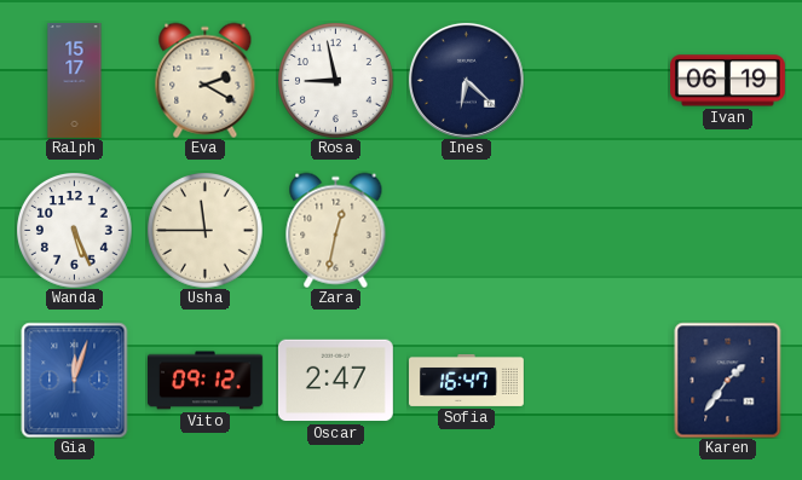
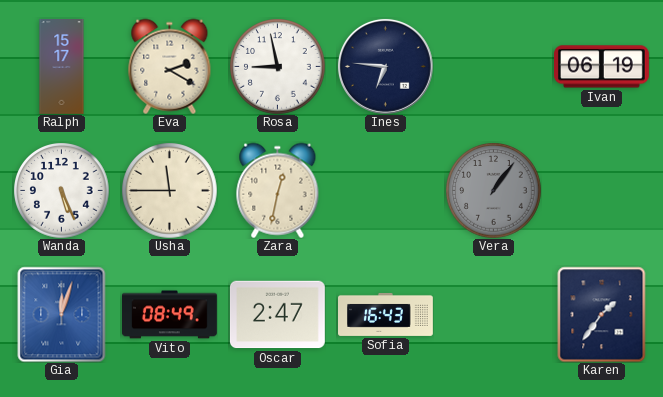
Ines: 6:22 -> 6:46 (385, 66)
Vera: none -> 1:06 (493, 190)
Vito: 09:12 -> 08:49 (170, 315)
Sofia: 16:47 -> 16:43 (386, 314)
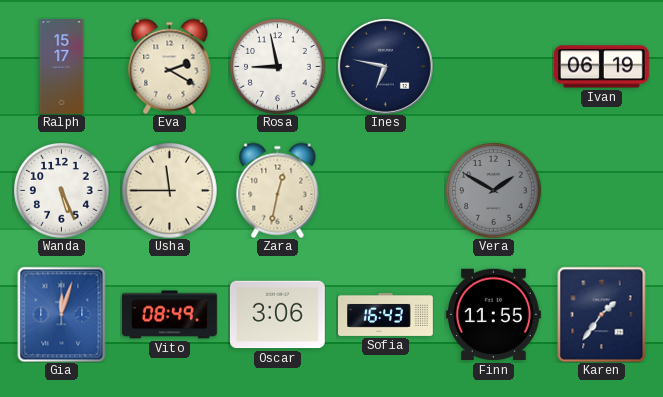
Ines: 6:46 -> 6:47 (385, 66)
Vera: 1:06 -> 1:50 (493, 190)
Oscar: 2:47 -> 3:06 (277, 315)
Finn: none -> 11:55 (493, 315)
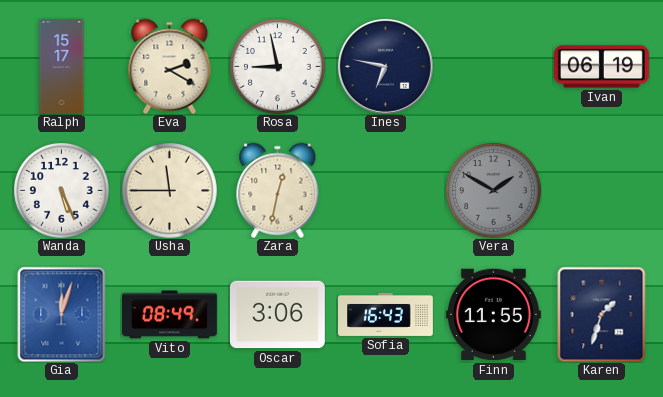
Karen: 1:36 -> 1:33 (602, 314)
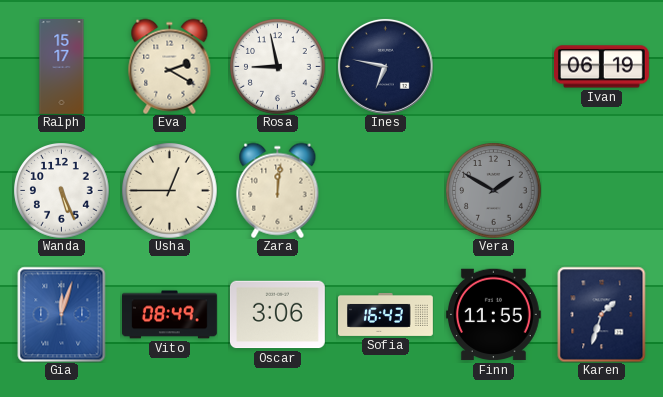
Usha: 11:45 -> 12:45 (169, 190)
Zara: 12:32 -> 12:01 (278, 190)
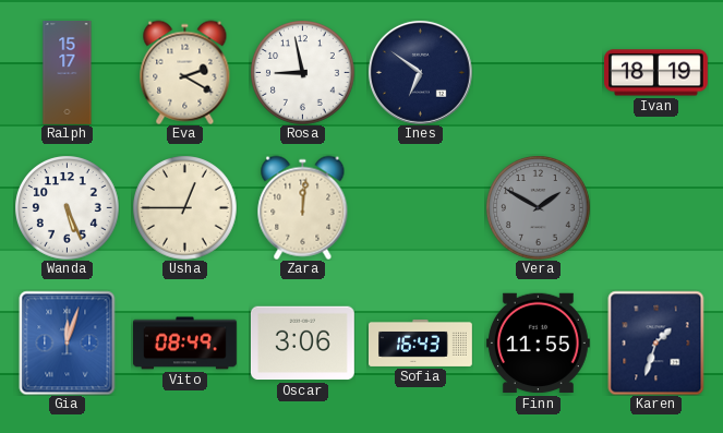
Ines: 6:47 -> 6:51 (420, 72)
Ivan: 06:19 -> 18:19 (656, 73)
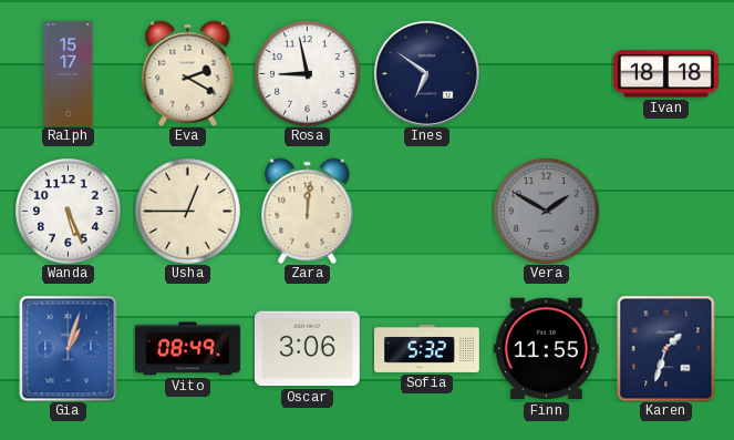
Ivan: 18:19 -> 18:18 (666, 74)
Gia: 12:03 -> 1:03 (69, 348)
Sofia: 16:43 -> 5:32 (427, 348)
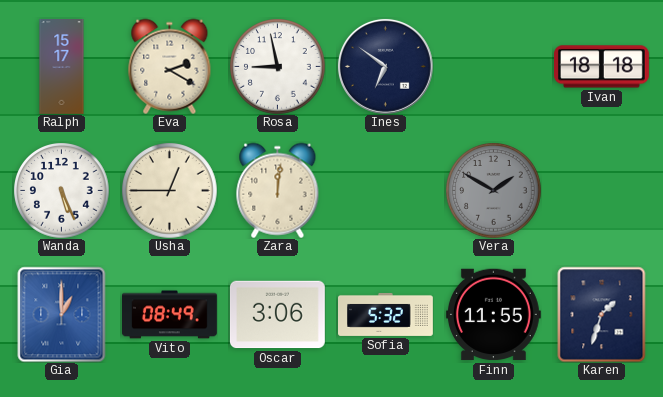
Gia: 1:03 -> 1:00 (62, 314)
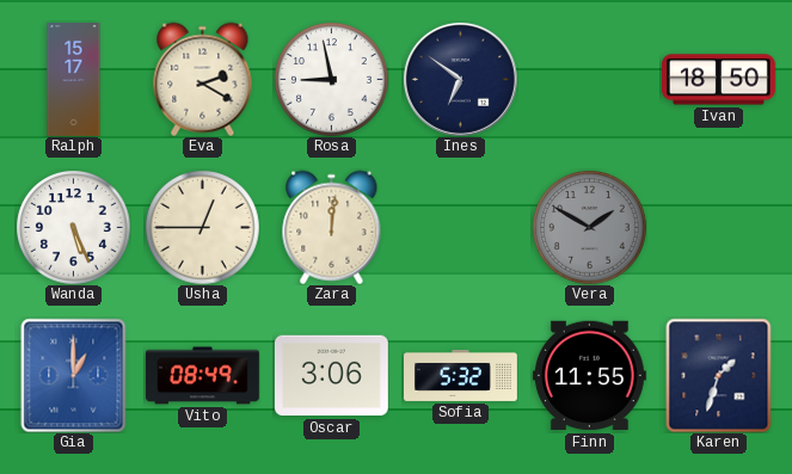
Ivan: 18:18 -> 18:50 (719, 80)
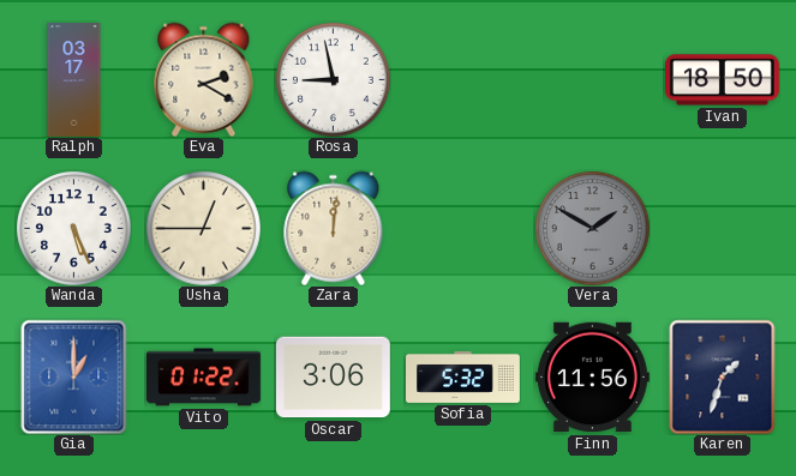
Ralph: 15:17 -> 03:17 (74, 80)
Ines: 6:51 -> none (460, 79)
Vito: 08:49 -> 01:22 (204, 378)
Finn: 11:55 -> 11:56 (592, 378)
